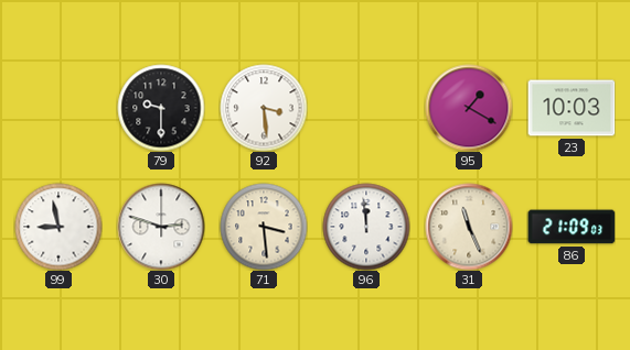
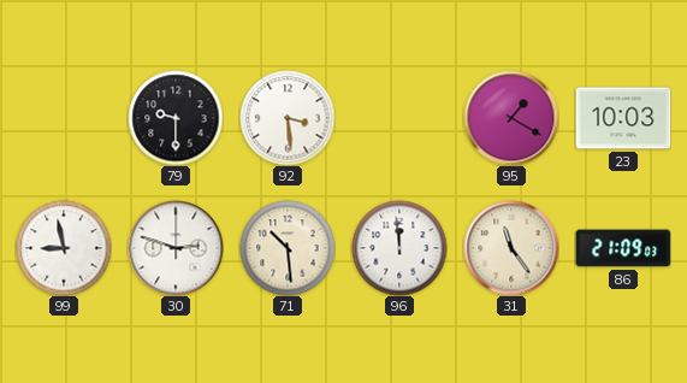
71: 3:29 -> 10:29 (288, 248)
31: 11:26 -> 11:24 (511, 248)
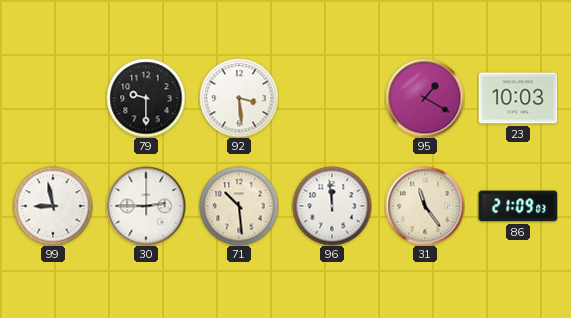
30: 2:48 -> 2:45 (146, 206)
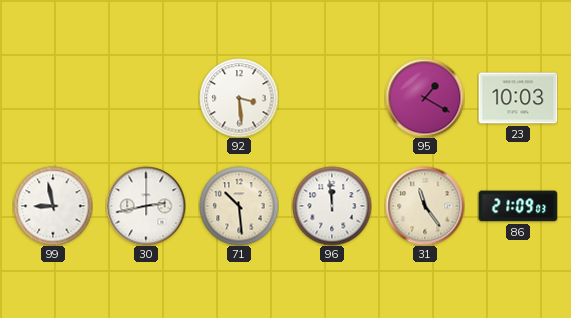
79: 9:30 -> none (146, 98)
30: 2:45 -> 2:43 (146, 206)
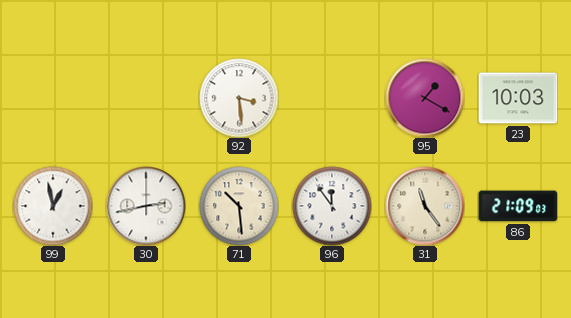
99: 8:58 -> 12:58 (53, 206)
96: 11:59 -> 11:54 (332, 206)
